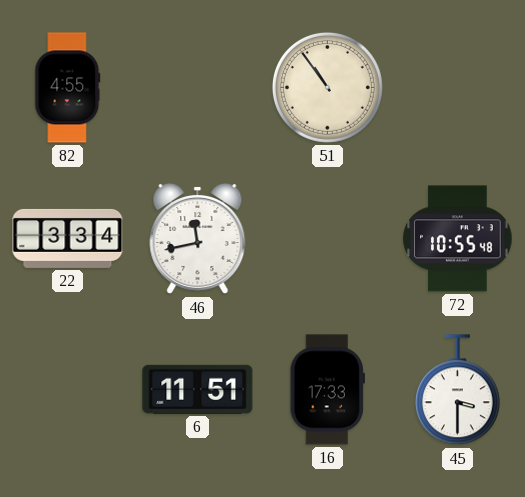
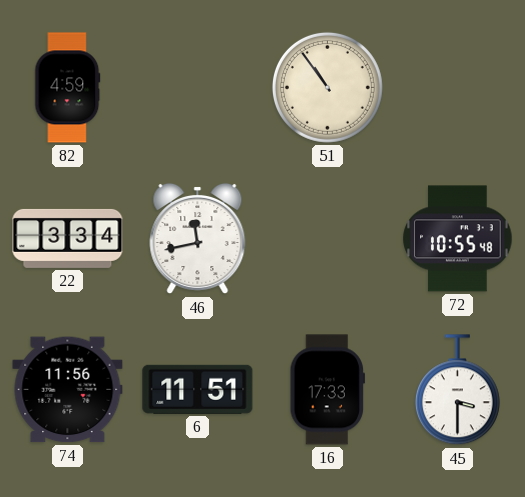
82: 4:55 -> 4:59 (68, 88)
74: none -> 11:56 (68, 390)
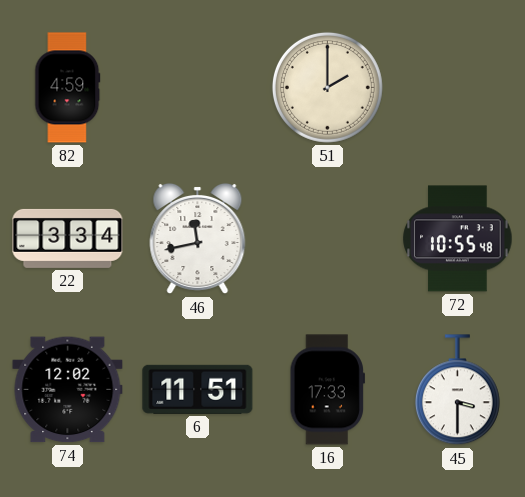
51: 10:54 -> 2:00 (327, 87)
74: 11:56 -> 12:02 (68, 390)
